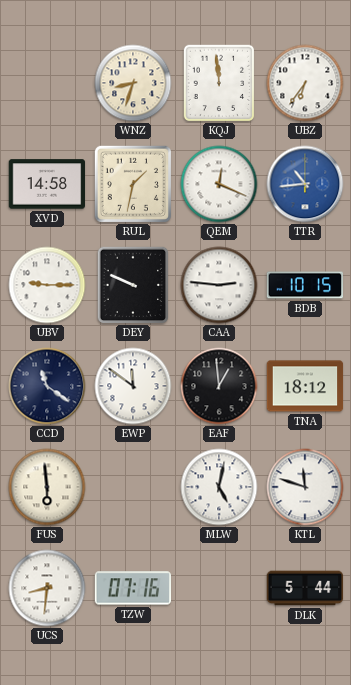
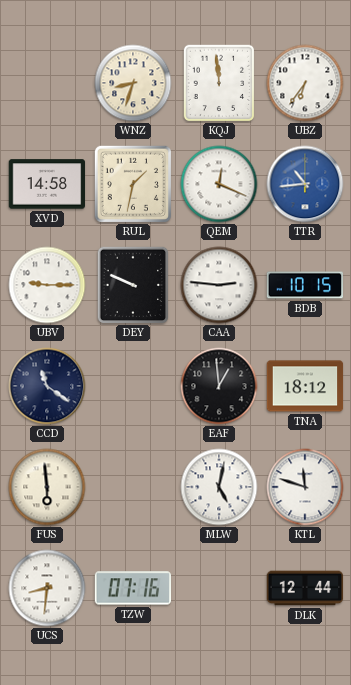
EWP: 11:51 -> none (133, 386)
DLK: 5:44 -> 12:44 (305, 588)
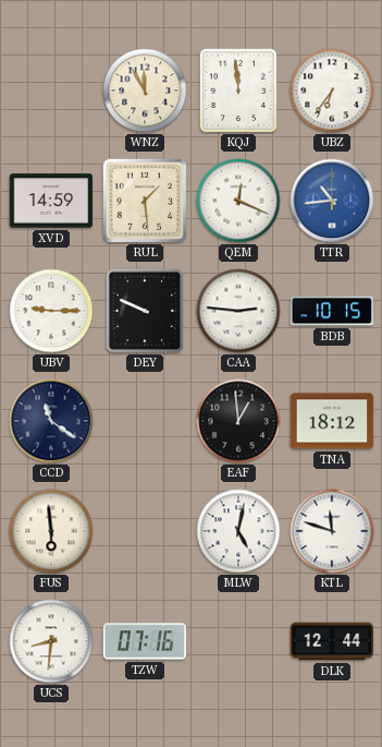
WNZ: 8:33 -> 11:55 (145, 91)
XVD: 14:58 -> 14:59 (51, 201)
RUL: 1:32 -> 1:29 (145, 201)
